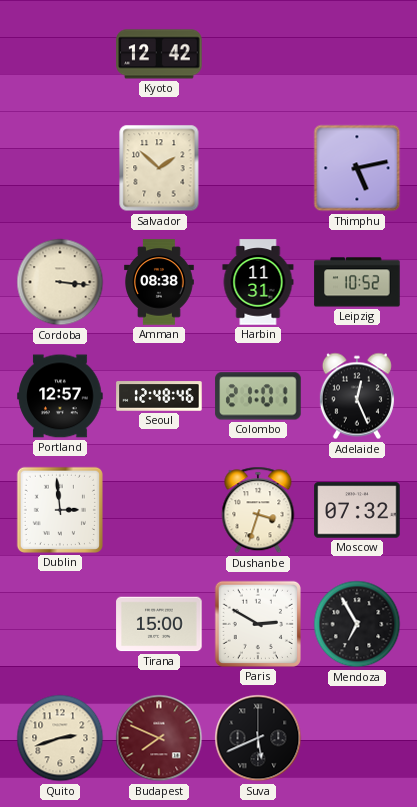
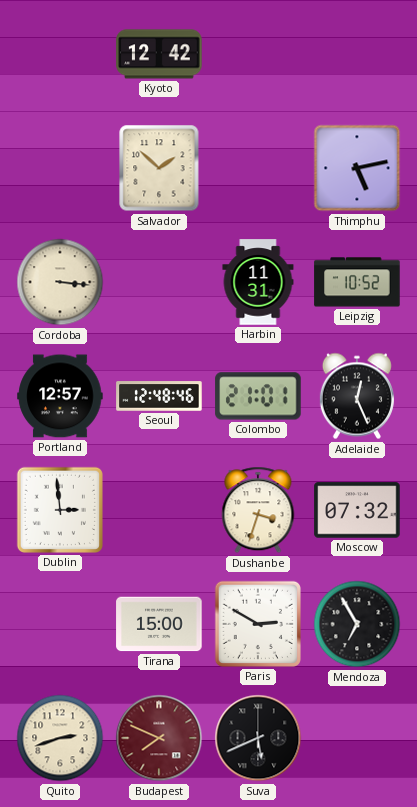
Amman: 08:38 -> none (160, 282)
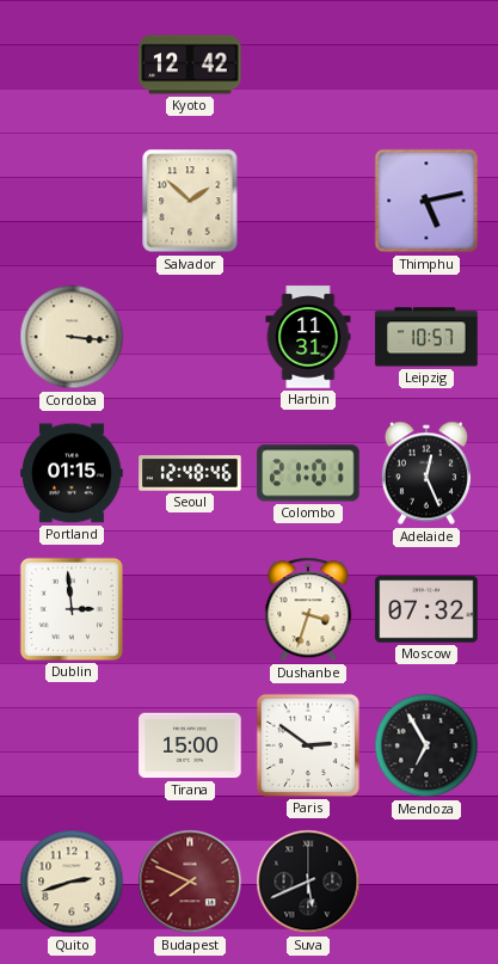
Leipzig: 10:52 -> 10:57 (426, 337)
Portland: 12:57 -> 01:15 (72, 473)
Paris: 2:50 -> 2:51 (308, 745)
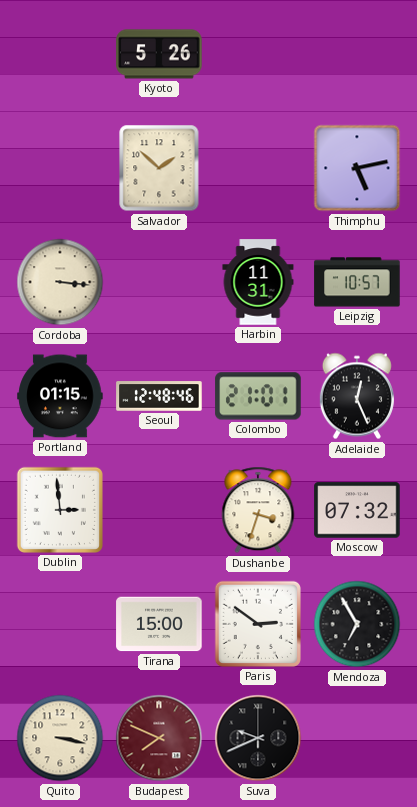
Kyoto: 12:42 -> 5:26 (159, 54)
Quito: 2:42 -> 3:17 (60, 738)
Suva: 5:41 -> 9:41 (258, 738)
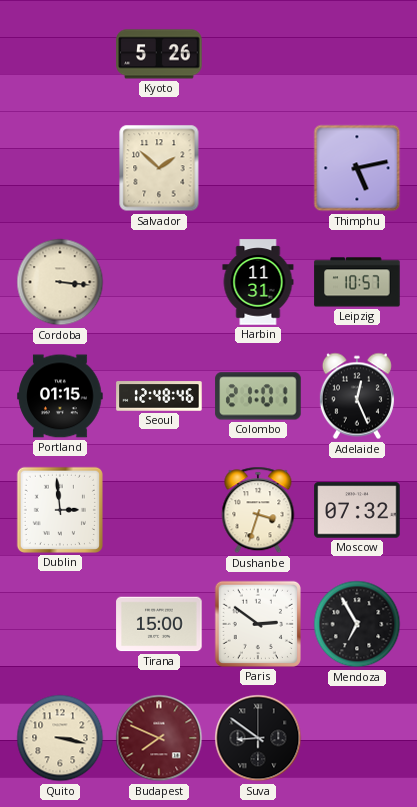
Suva: 9:41 -> 8:51 (258, 738)
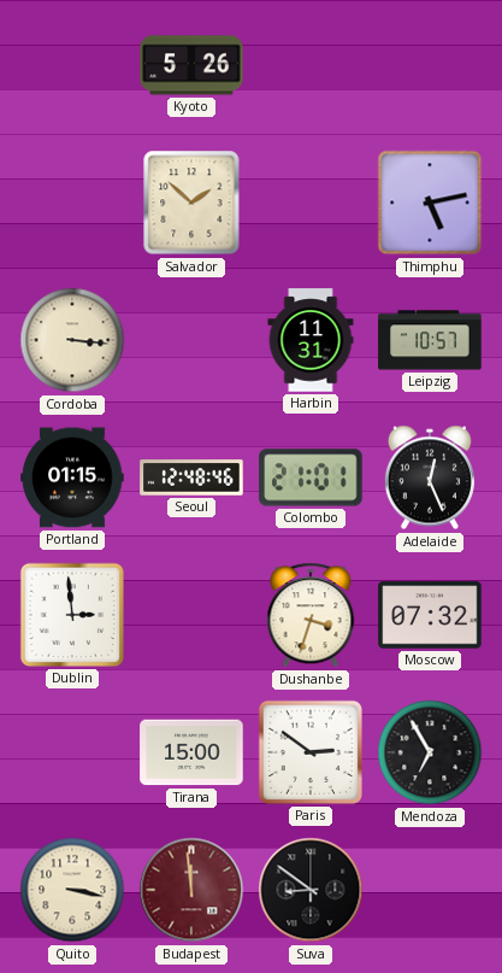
Budapest: 7:49 -> 11:59 (191, 890)
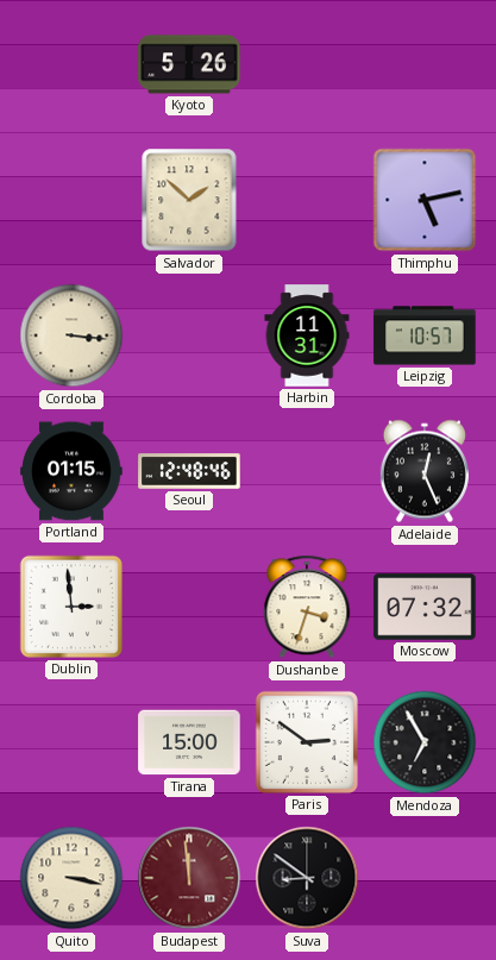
Colombo: 21:01 -> none (311, 477)
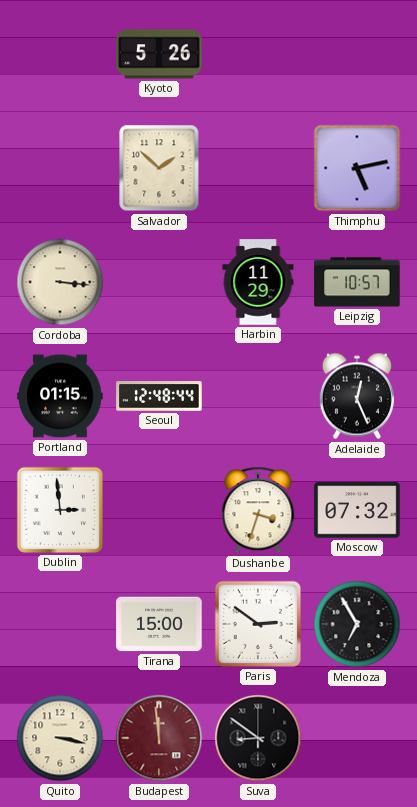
Harbin: 11:31 -> 11:29 (258, 282)
Seoul: 12:48:46 -> 12:48:44 (159, 396)
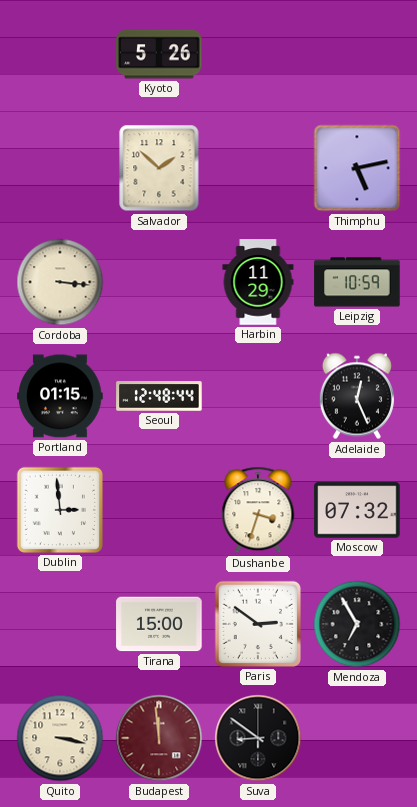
Leipzig: 10:57 -> 10:59 (357, 282)
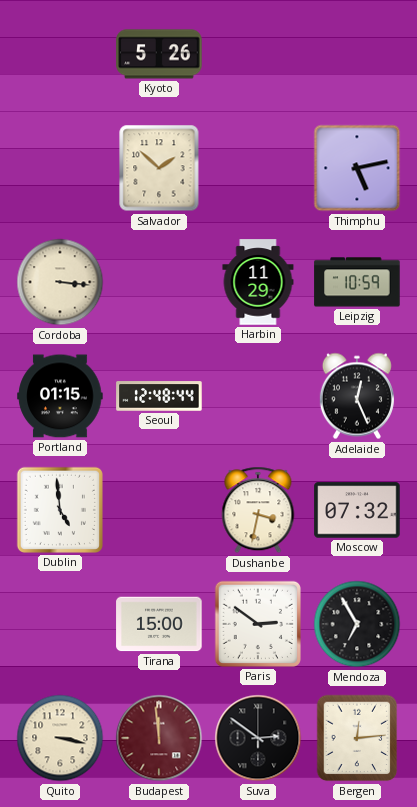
Dublin: 2:59 -> 4:59 (60, 510)
Dushanbe: 3:33 -> 3:32 (258, 510)
Suva: 8:51 -> 2:51 (258, 738)
Bergen: none -> 12:14 (357, 738)
